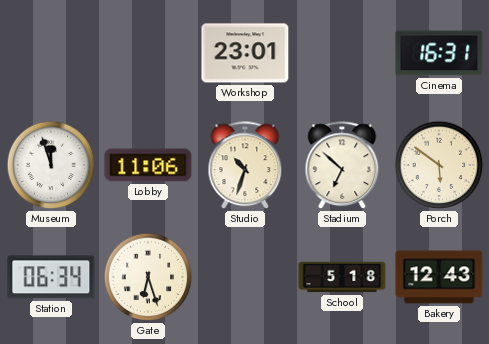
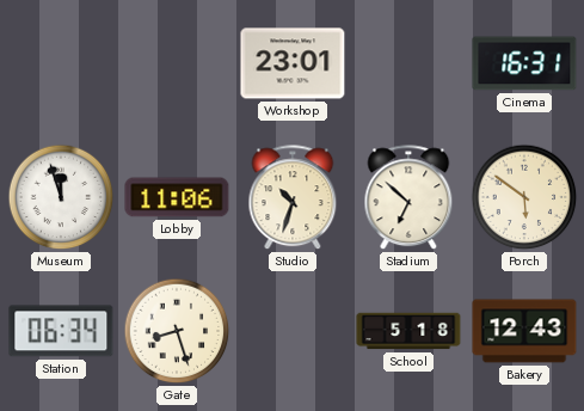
Gate: 6:27 -> 8:27 (177, 331)
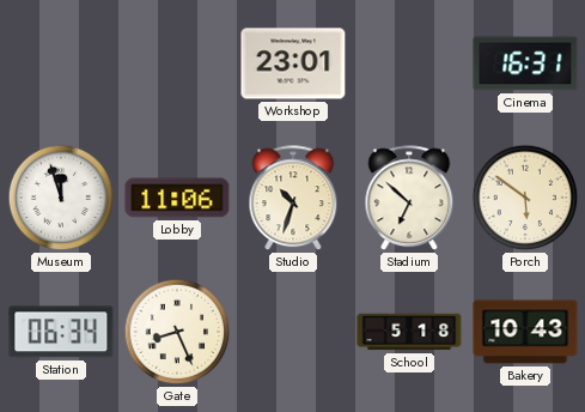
Gate: 8:27 -> 8:26 (177, 332)
Bakery: 12:43 -> 10:43 (525, 332)
